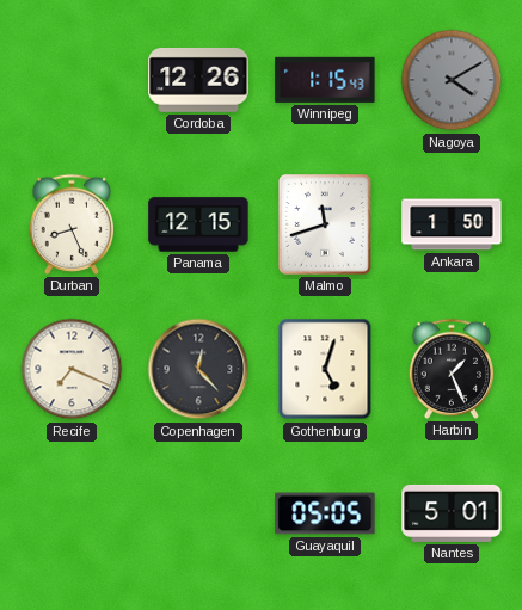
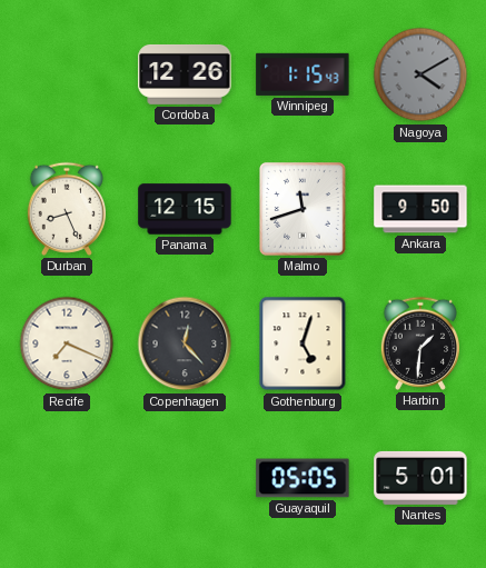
Ankara: 1:50 -> 9:50 (420, 209)
Harbin: 1:26 -> 1:31 (419, 343)
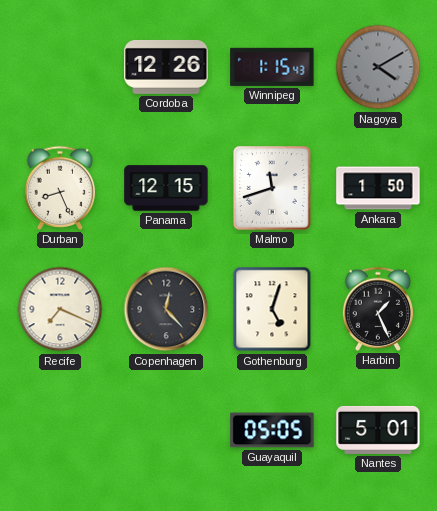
Ankara: 9:50 -> 1:50 (378, 188)
Harbin: 1:31 -> 1:26 (377, 309)
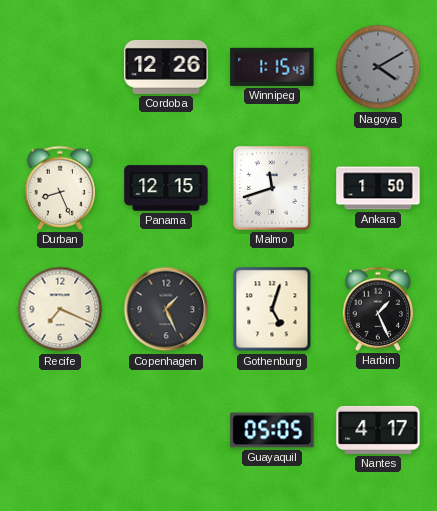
Copenhagen: 12:23 -> 1:26 (166, 309)
Nantes: 5:01 -> 4:17 (378, 430)
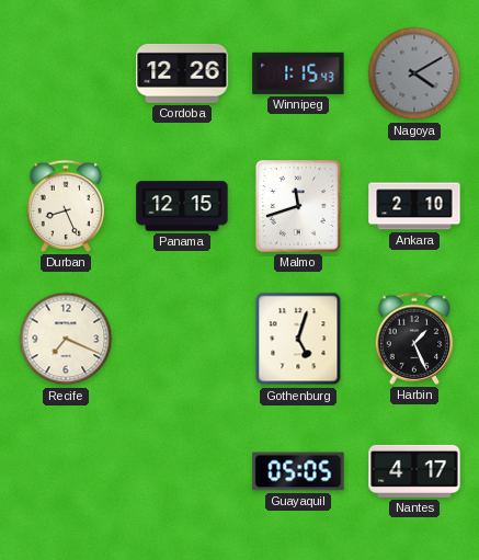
Ankara: 1:50 -> 2:10 (414, 206)
Copenhagen: 1:26 -> none (166, 309)
